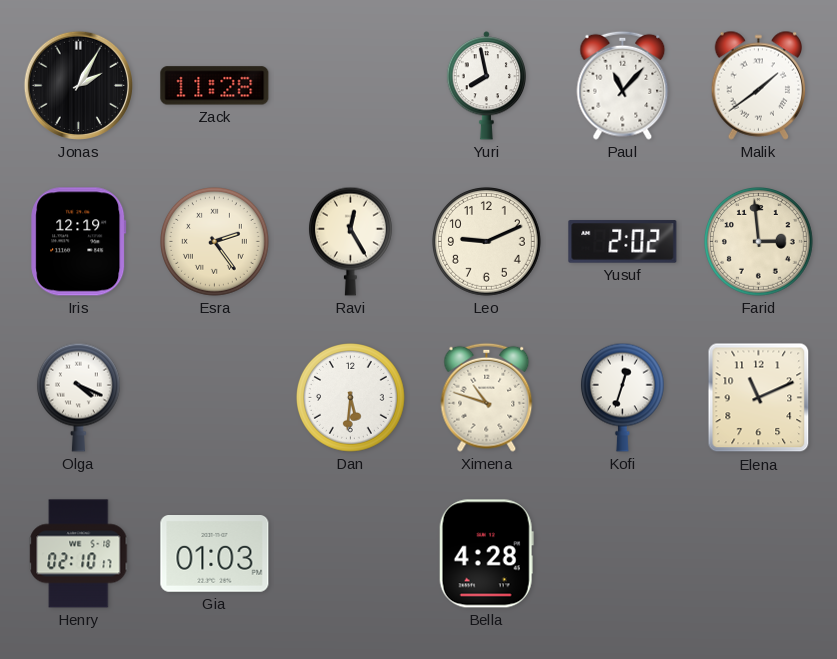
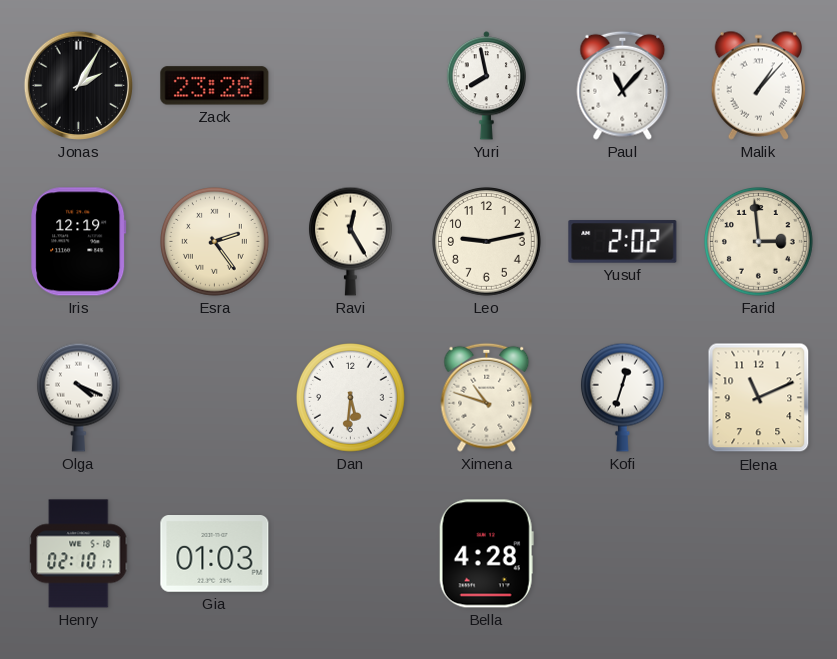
Zack: 11:28 -> 23:28 (215, 86)
Malik: 1:39 -> 1:07 (759, 85)
Leo: 9:11 -> 9:13 (487, 242)
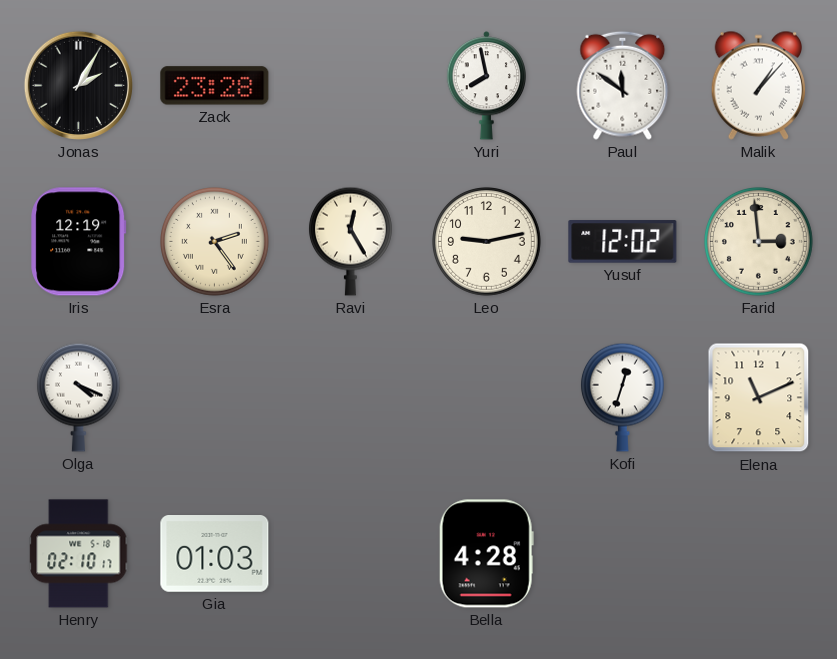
Paul: 11:07 -> 11:51 (623, 85)
Yusuf: 2:02 -> 12:02 (623, 242)
Dan: 5:31 -> none (351, 398)
Ximena: 10:48 -> none (487, 397)
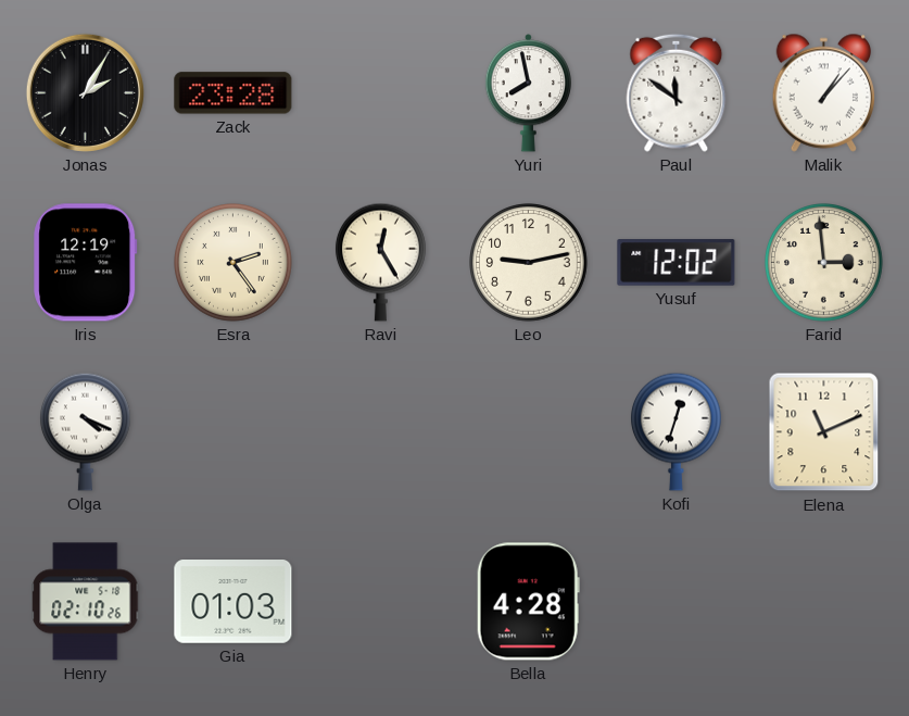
Henry: 02:10:17 -> 02:10:26 (86, 602)
